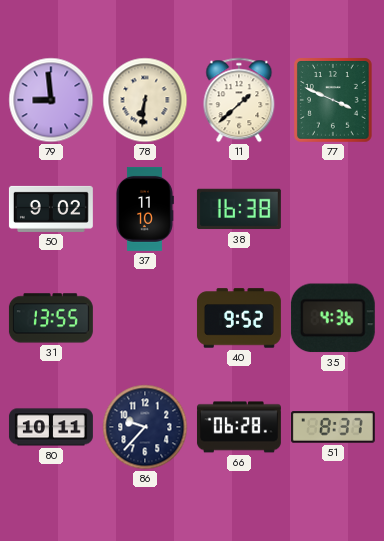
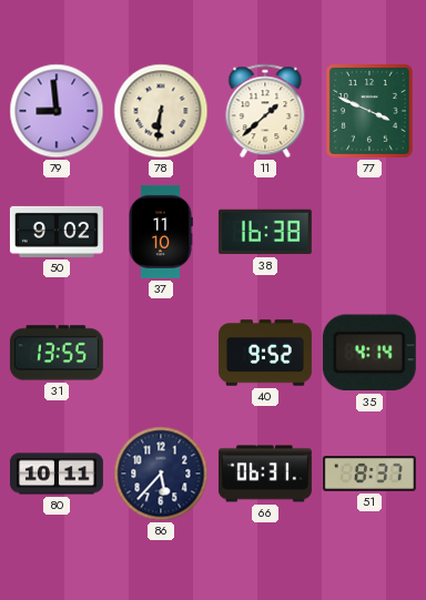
35: 4:36 -> 4:14 (369, 353)
86: 9:37 -> 5:37 (161, 474)
66: 06:28 -> 06:31 (265, 474)
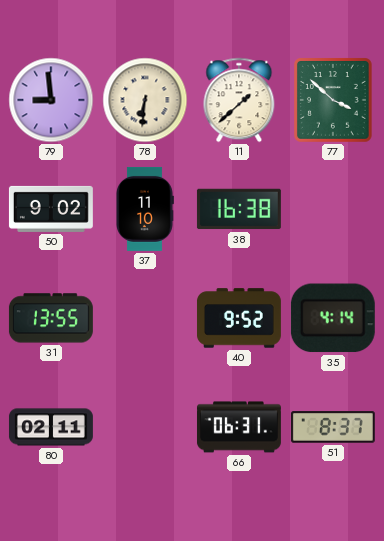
77: 3:49 -> 3:52 (334, 101)
80: 10:11 -> 02:11 (51, 427)
86: 5:37 -> none (161, 474)
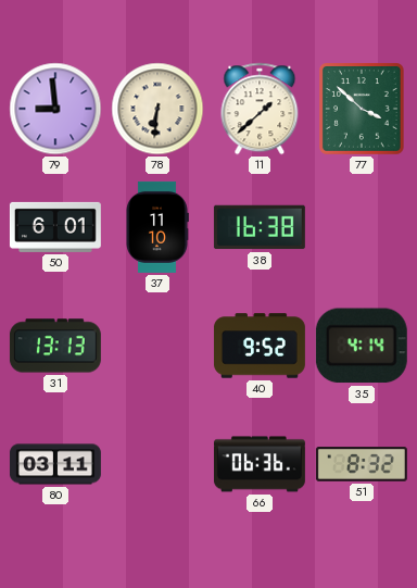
50: 9:02 -> 6:01 (55, 227)
31: 13:55 -> 13:13 (55, 346)
80: 02:11 -> 03:11 (55, 464)
66: 06:31 -> 06:36 (260, 464)
51: 8:37 -> 8:32 (362, 464)
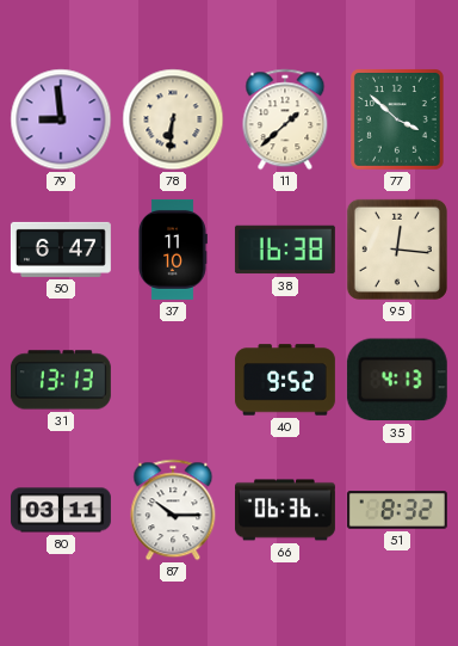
50: 6:01 -> 6:47 (61, 250)
95: none -> 12:16 (397, 250)
35: 4:14 -> 4:13 (397, 380)
87: none -> 10:15 (173, 510)
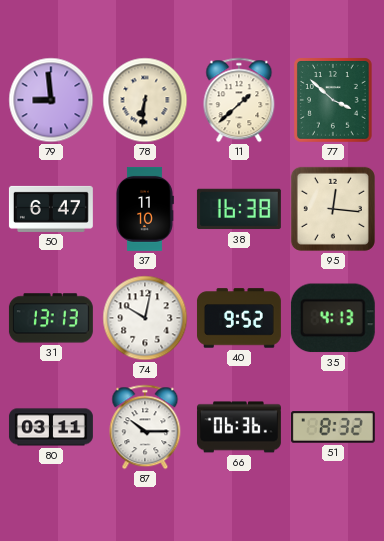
74: none -> 10:02 (145, 318)
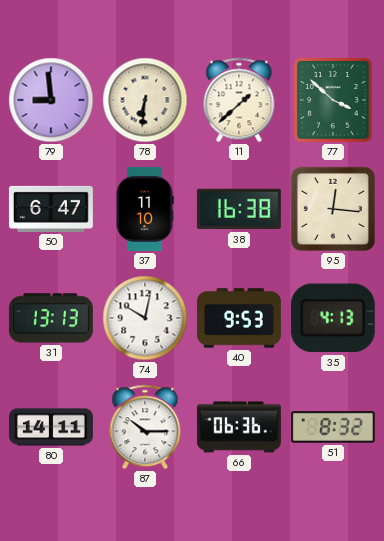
40: 9:52 -> 9:53 (239, 318)
80: 03:11 -> 14:11 (51, 427)
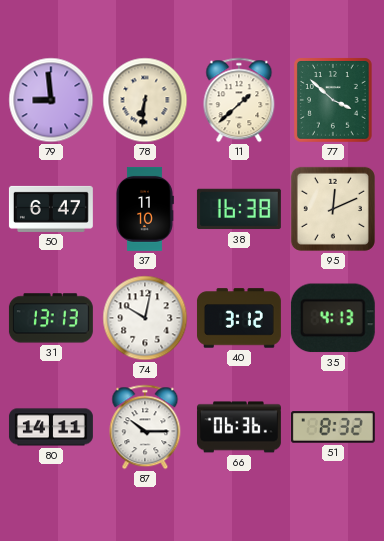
95: 12:16 -> 12:11 (333, 209)
40: 9:53 -> 3:12 (239, 318)
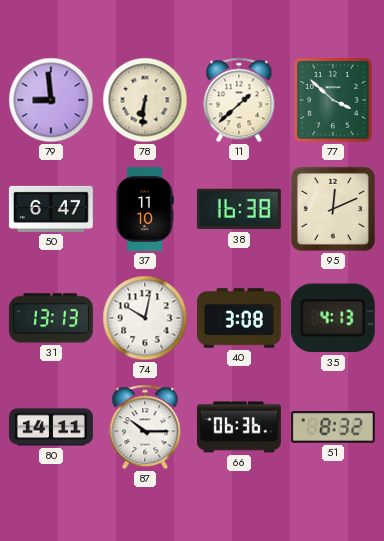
40: 3:12 -> 3:08 (239, 318)
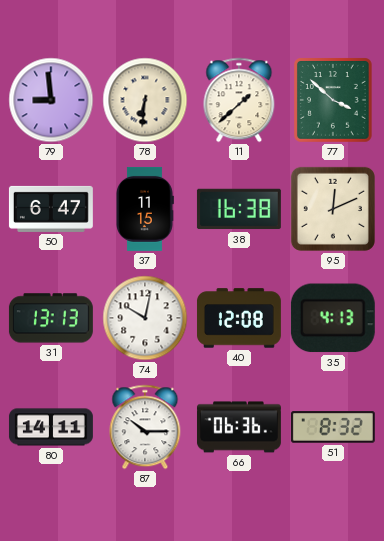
37: 11:10 -> 11:15 (145, 209)
40: 3:08 -> 12:08 (239, 318)
